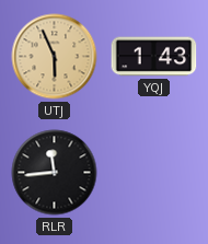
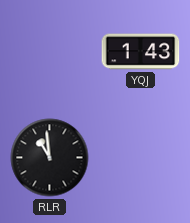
UTJ: 5:56 -> none (55, 57)
RLR: 11:44 -> 10:59 (50, 158)
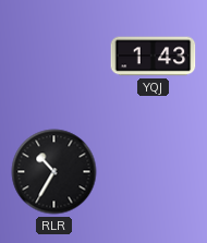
RLR: 10:59 -> 10:35 (54, 172)
